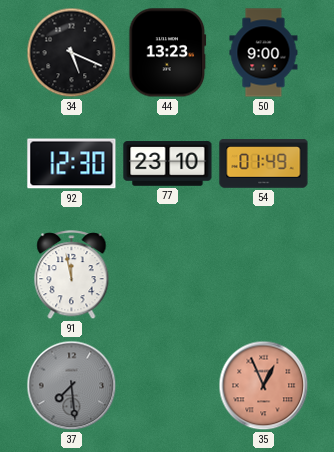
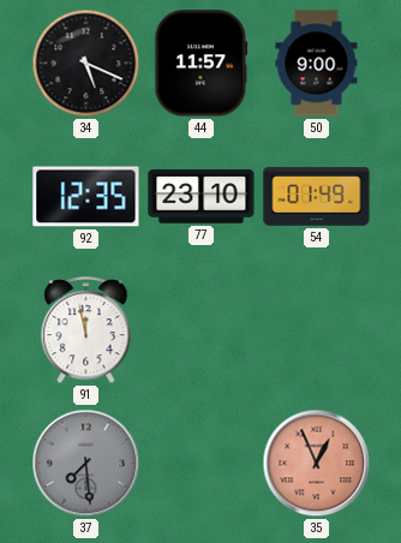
44: 13:23 -> 11:57 (202, 64)
92: 12:30 -> 12:35 (86, 197)
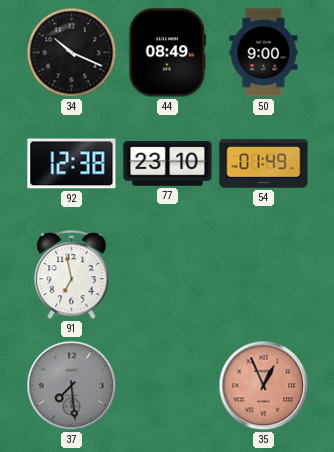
34: 5:19 -> 10:19 (72, 53)
44: 11:57 -> 08:49 (168, 53)
92: 12:35 -> 12:38 (72, 164)
91: 11:58 -> 6:58 (72, 275)
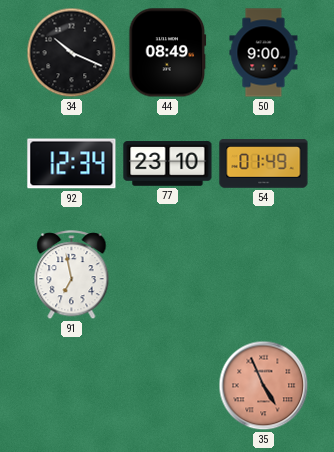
92: 12:38 -> 12:34 (72, 164)
37: 7:29 -> none (72, 386)
35: 12:56 -> 4:56 (264, 386)
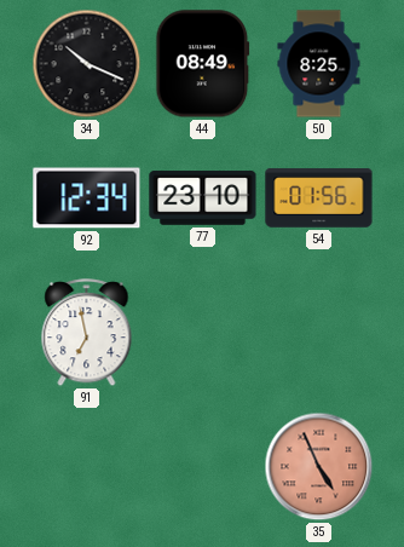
50: 9:00 -> 8:25 (319, 64)
54: 01:49 -> 01:56 (319, 198)
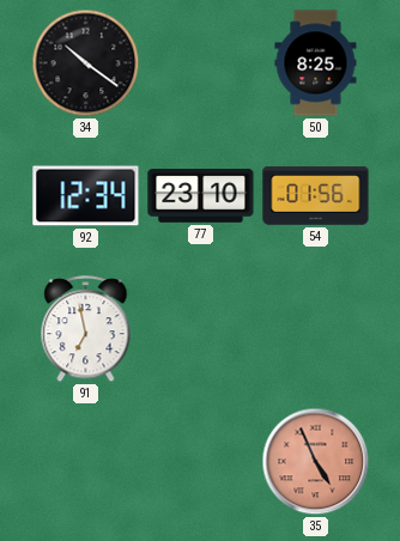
34: 10:19 -> 10:21 (86, 63)
44: 08:49 -> none (203, 64)
